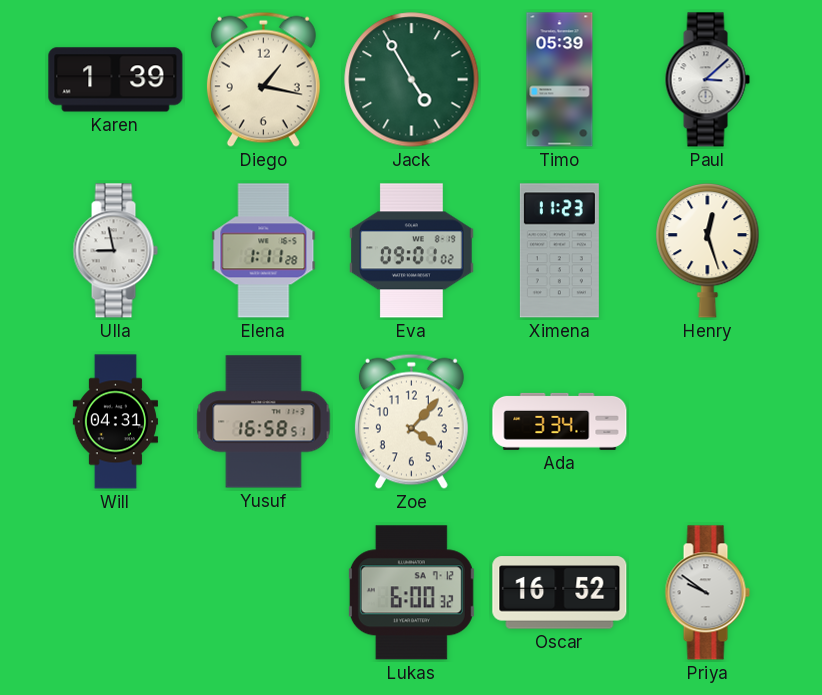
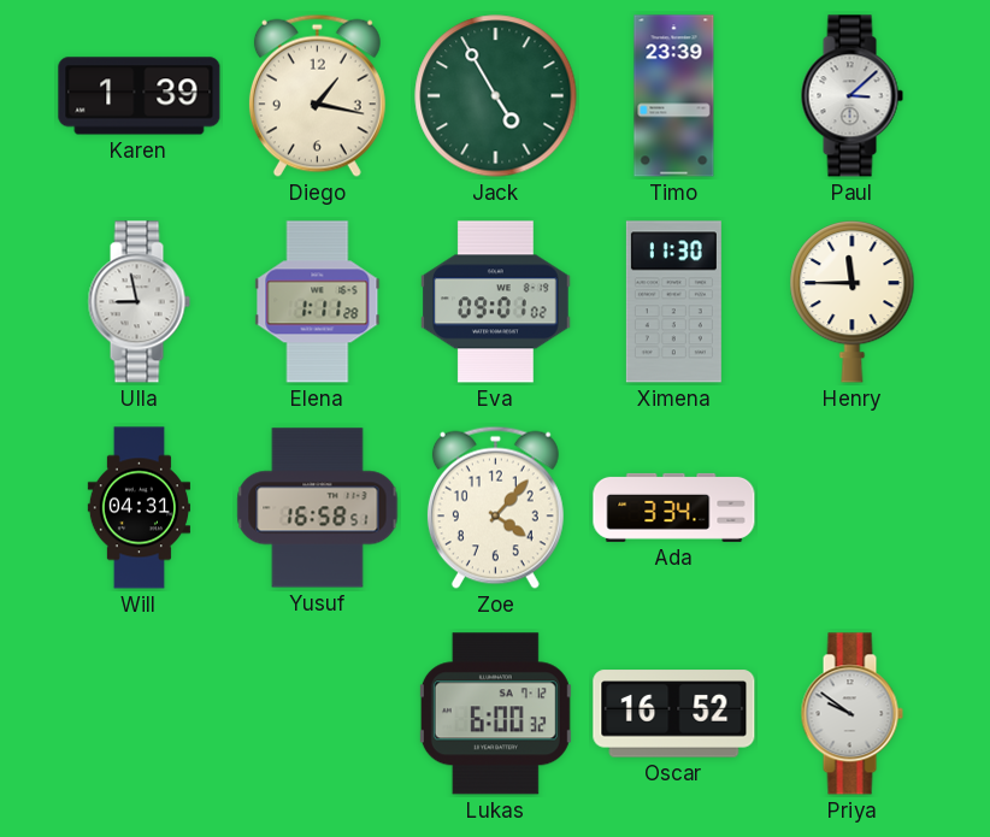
Timo: 05:39 -> 23:39 (674, 96)
Ximena: 11:23 -> 11:30 (673, 302)
Henry: 12:27 -> 11:45 (853, 302)
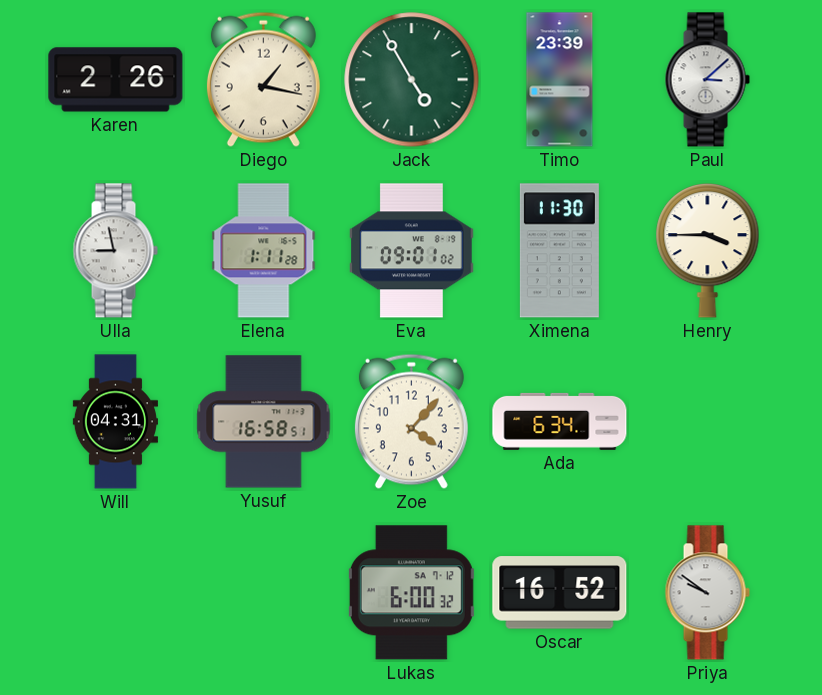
Karen: 1:39 -> 2:26 (116, 80)
Henry: 11:45 -> 3:45 (708, 251)
Ada: 3:34 -> 6:34 (560, 421)
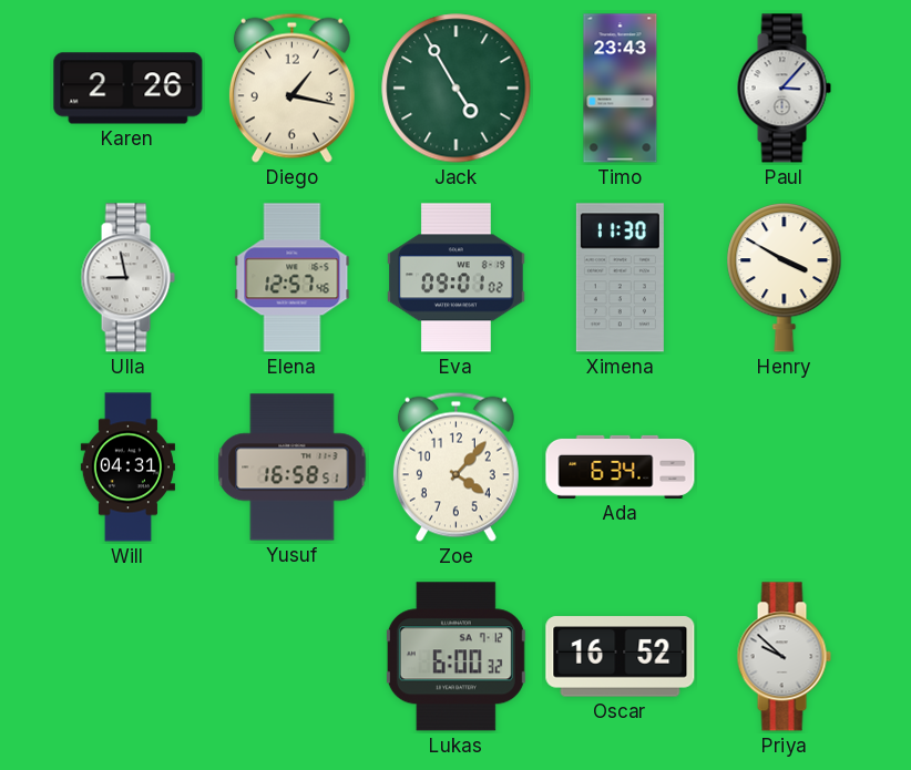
Timo: 23:39 -> 23:43 (621, 89)
Paul: 3:08 -> 3:07 (784, 89)
Elena: 1:11 -> 12:57 (293, 278)
Henry: 3:45 -> 3:50 (785, 278)
Priya: 9:51 -> 9:52 (784, 657)
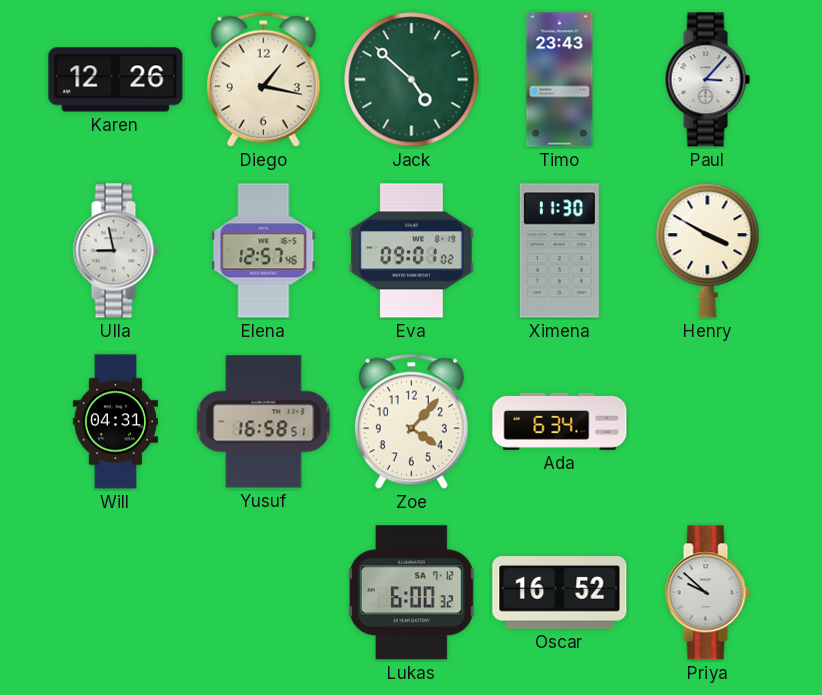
Karen: 2:26 -> 12:26 (116, 80)
Jack: 4:55 -> 4:52 (412, 80)
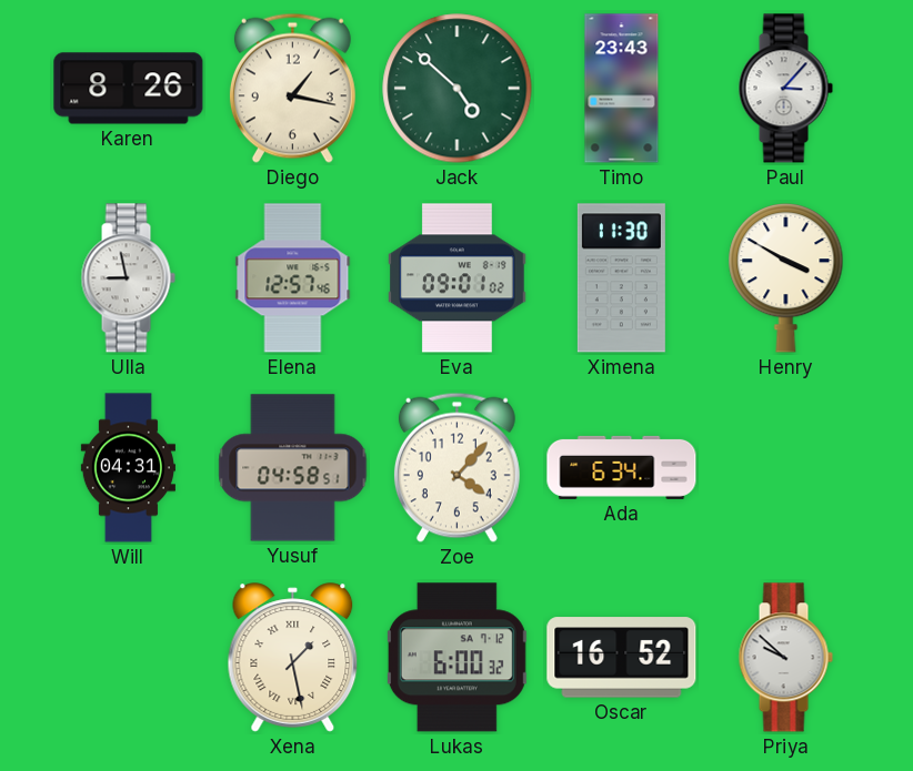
Karen: 12:26 -> 8:26 (129, 89)
Yusuf: 16:58 -> 04:58 (293, 468)
Xena: none -> 1:28 (293, 658)
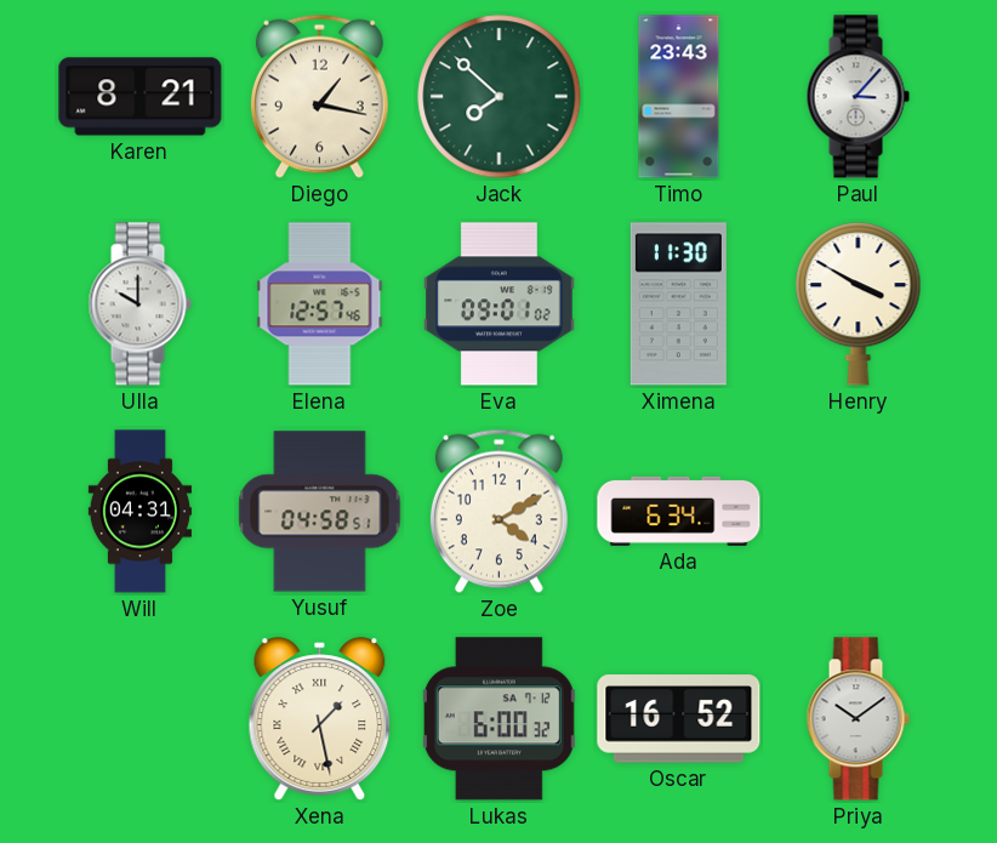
Karen: 8:26 -> 8:21 (141, 97)
Jack: 4:52 -> 7:52 (500, 97)
Ulla: 8:58 -> 10:00 (139, 304)
Zoe: 4:07 -> 4:10 (498, 511)
Priya: 9:52 -> 10:09 (858, 719)
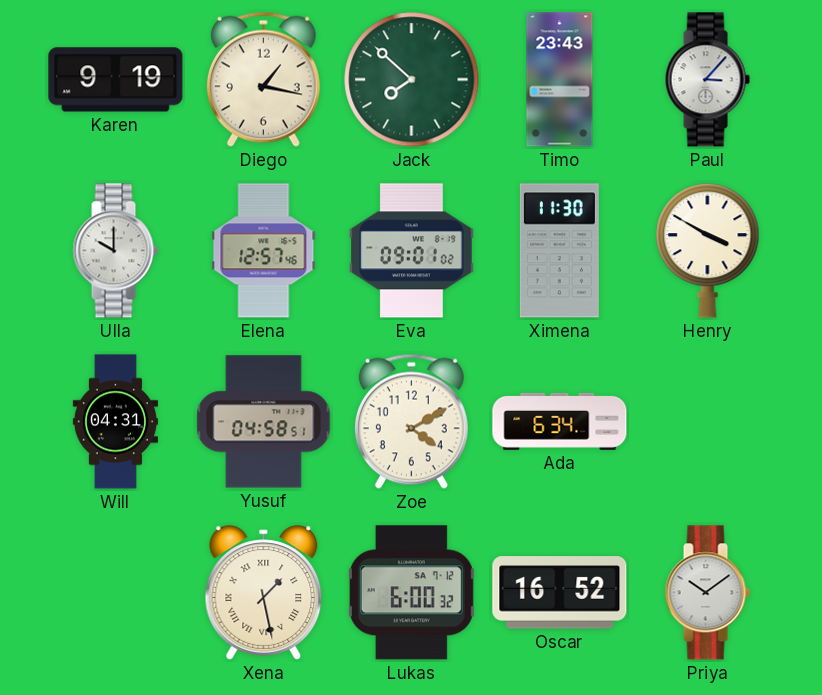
Karen: 8:21 -> 9:19 (116, 80)
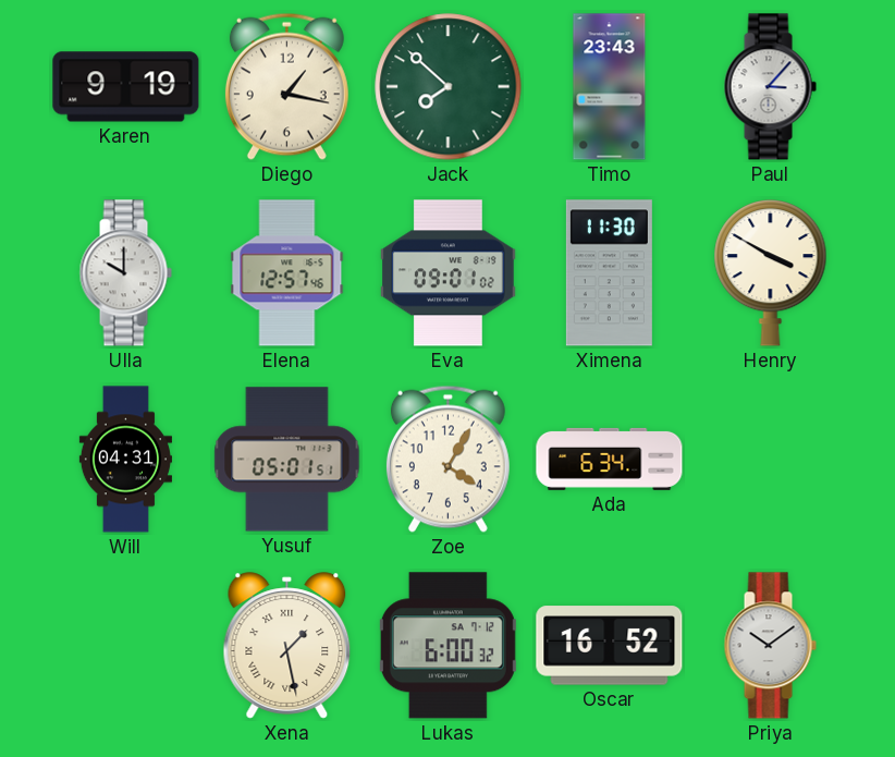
Yusuf: 04:58 -> 05:01 (287, 460)
Zoe: 4:10 -> 4:05 (447, 459)
